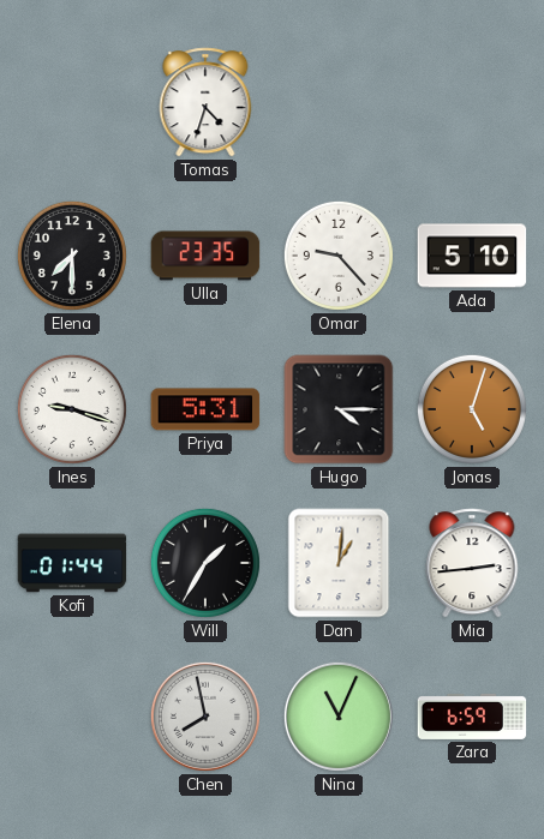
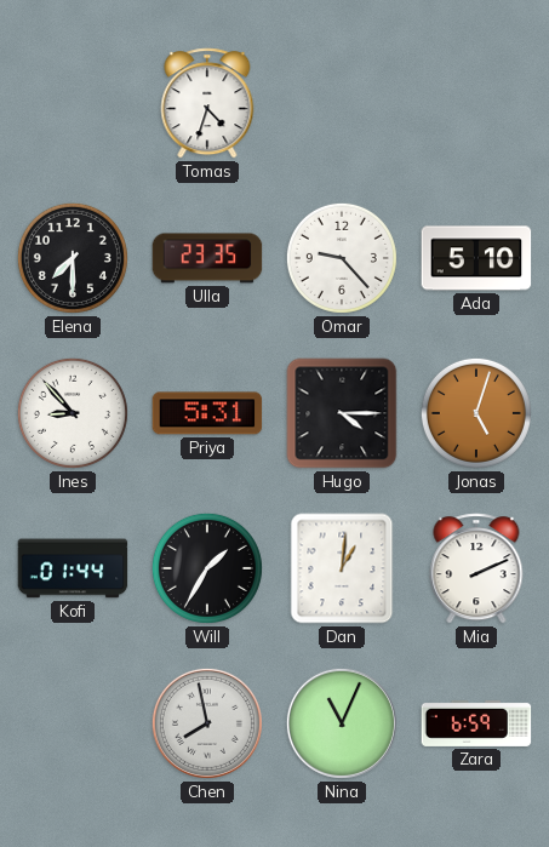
Ines: 9:18 -> 8:53 (73, 413)
Mia: 2:44 -> 2:11 (476, 568)
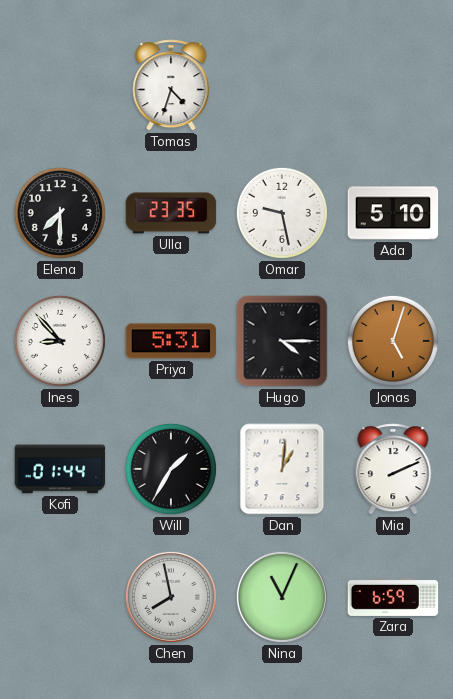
Omar: 9:23 -> 9:28 (282, 213)
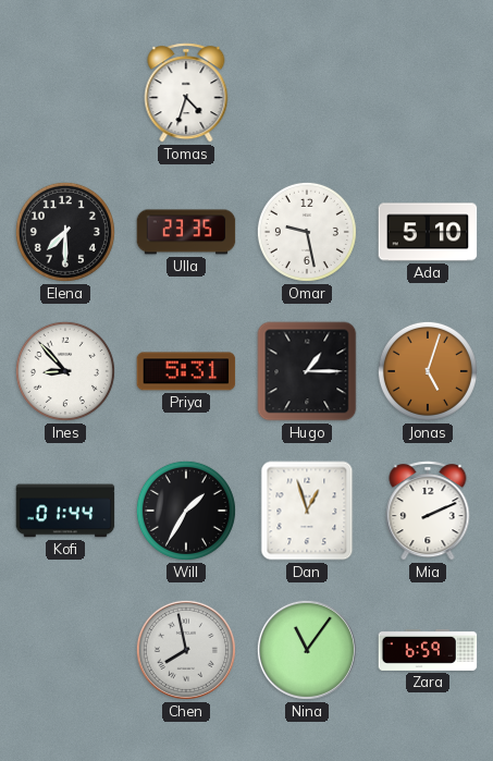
Hugo: 4:15 -> 1:15 (307, 371)
Dan: 1:01 -> 12:57 (307, 511)
Nina: 11:04 -> 11:06 (307, 650)
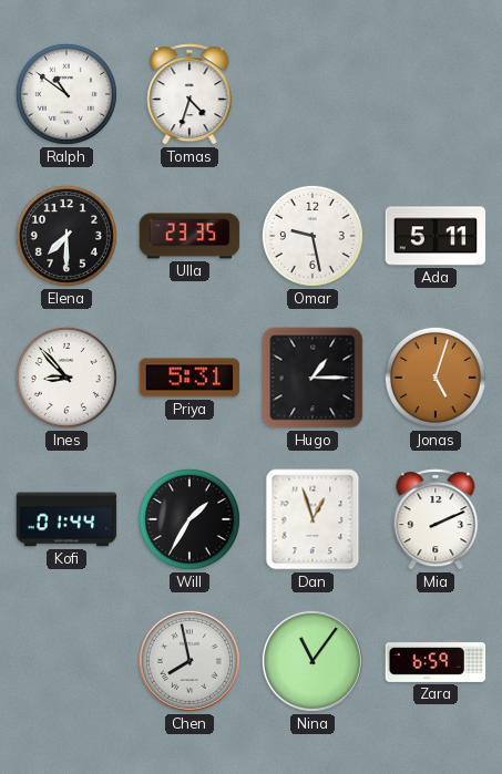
Ralph: none -> 10:51 (66, 94)
Ada: 5:10 -> 5:11 (436, 236)
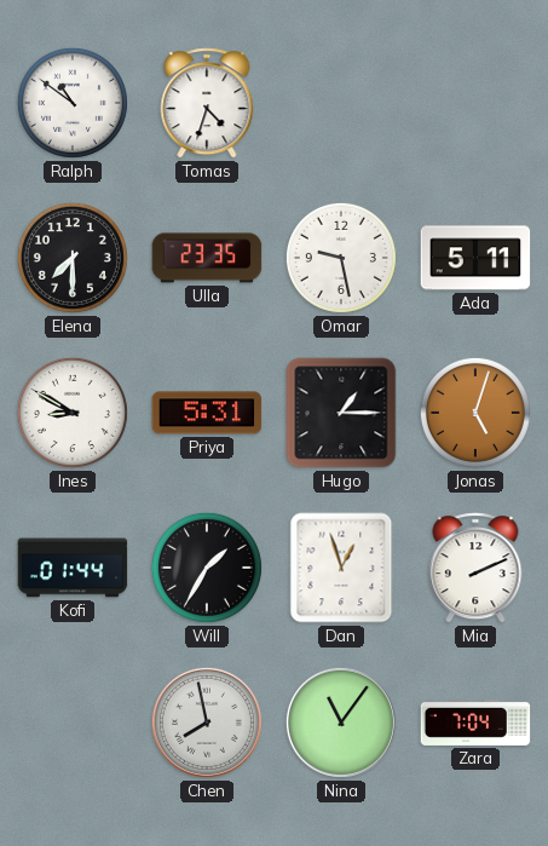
Ines: 8:53 -> 8:50 (73, 413)
Zara: 6:59 -> 7:04 (475, 723)
